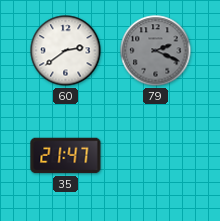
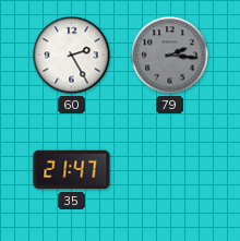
60: 2:39 -> 2:25 (72, 56)
79: 2:19 -> 2:16 (170, 56)
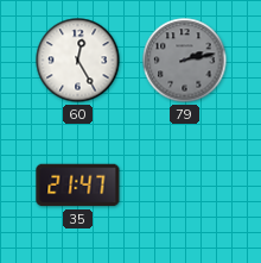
60: 2:25 -> 12:25 (78, 61)
79: 2:16 -> 2:13 (185, 61)
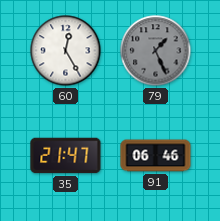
79: 2:13 -> 1:26 (156, 51)
91: none -> 06:46 (156, 156)
